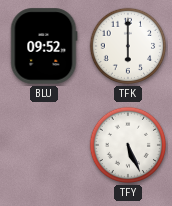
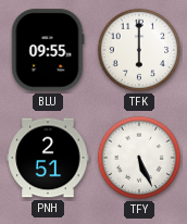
BLU: 09:52 -> 09:55 (48, 50)
PNH: none -> 2:51 (48, 158)
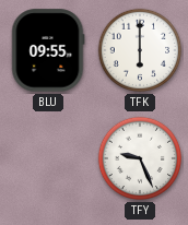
PNH: 2:51 -> none (48, 158)
TFY: 5:26 -> 9:26 (140, 158)
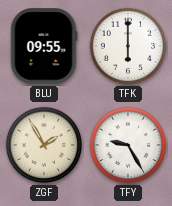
ZGF: none -> 1:55 (44, 145)
TFY: 9:26 -> 9:25 (128, 145)
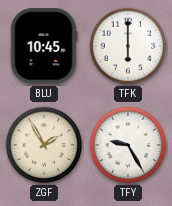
BLU: 09:55 -> 10:45 (44, 46)
